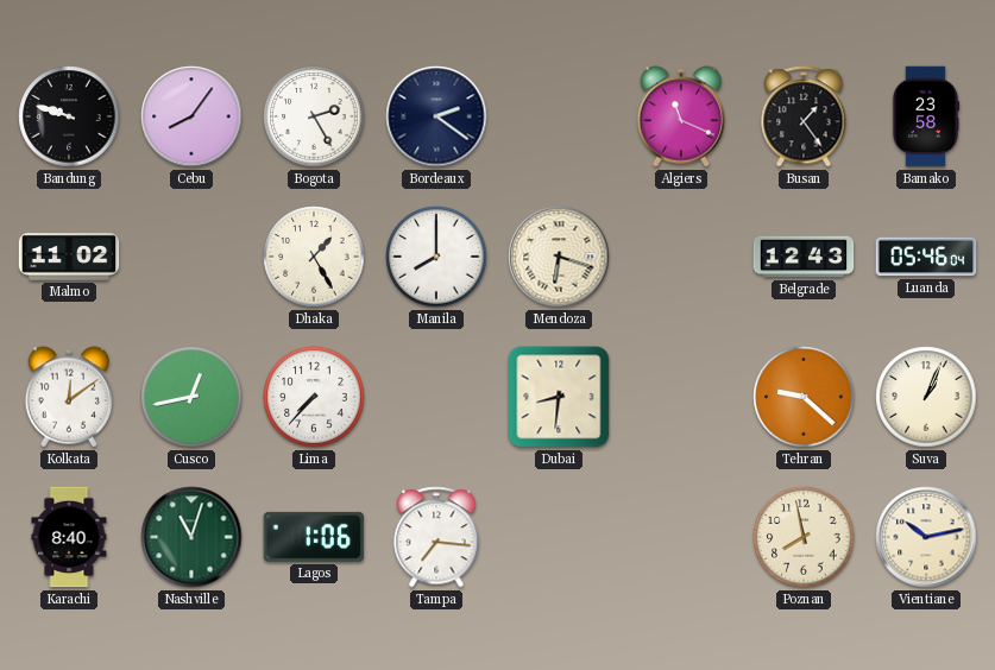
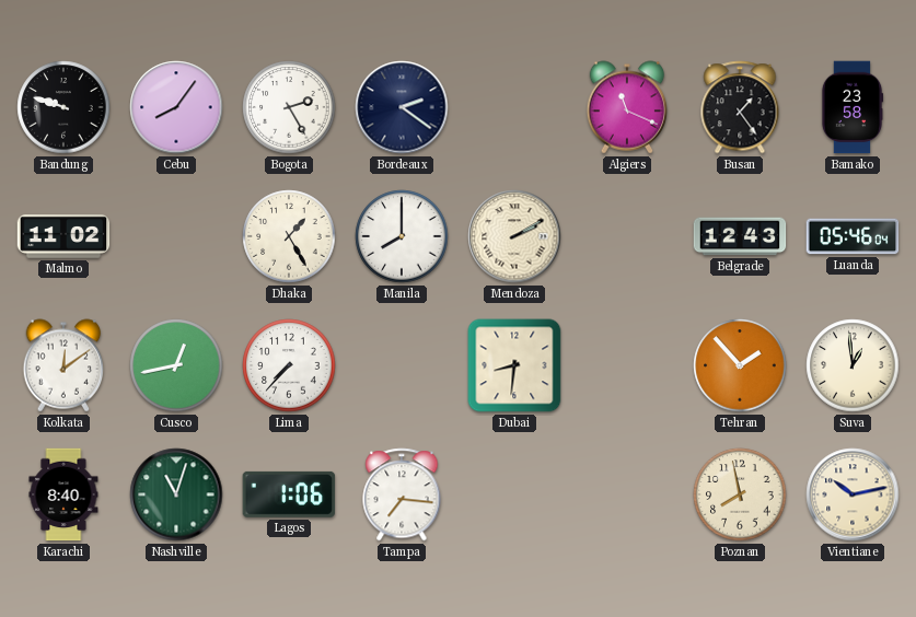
Mendoza: 6:18 -> 2:10 (514, 236)
Tehran: 9:22 -> 1:53 (740, 365)
Suva: 1:04 -> 12:59 (853, 365)
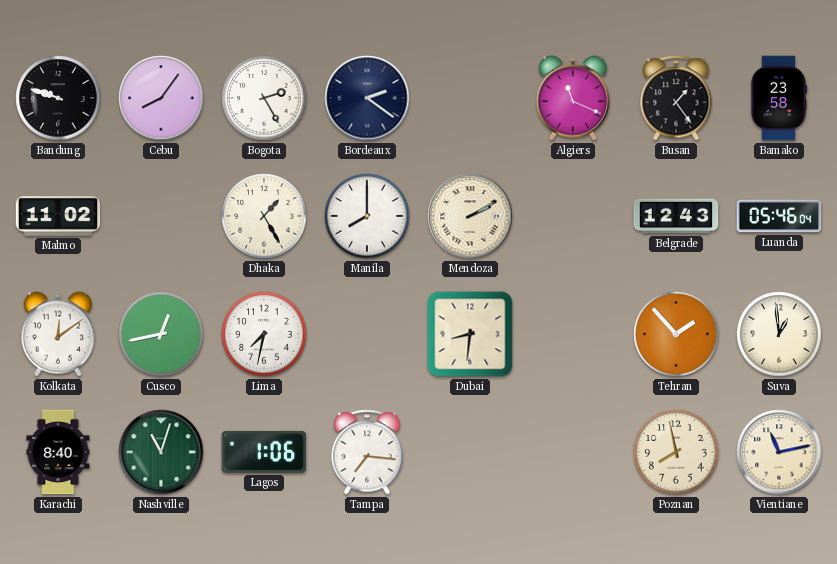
Lima: 7:37 -> 7:32 (264, 334)
Vientiane: 10:13 -> 11:13 (779, 452)
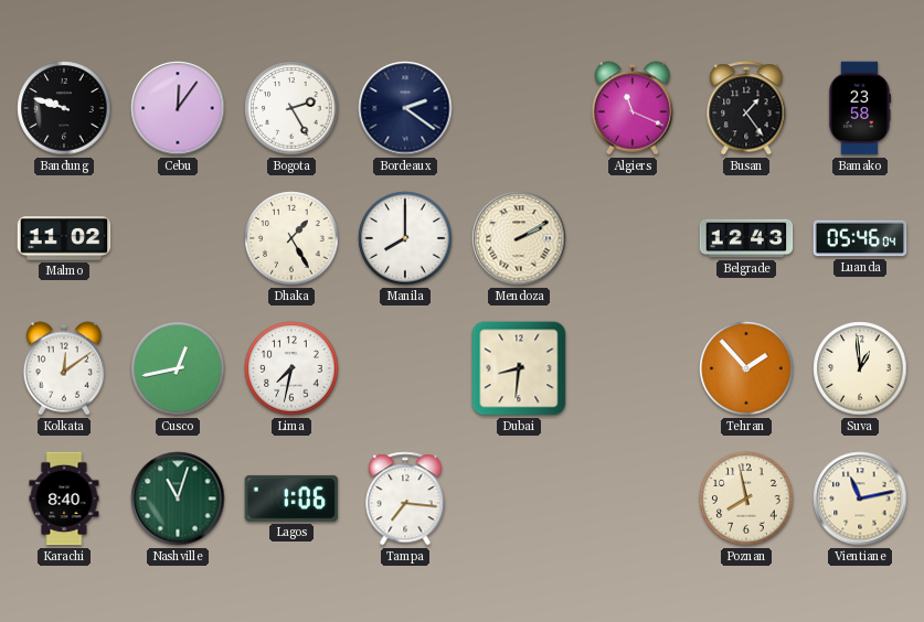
Cebu: 8:06 -> 12:06 (178, 108)
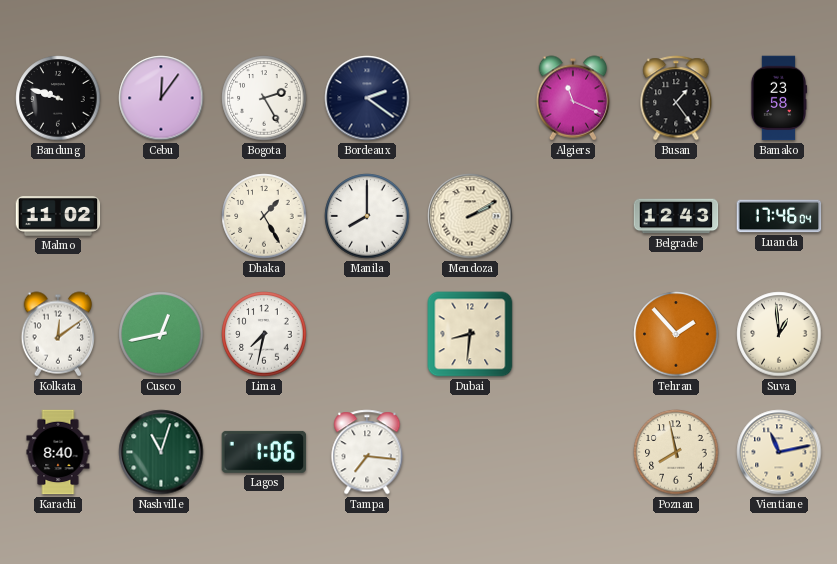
Luanda: 05:46 -> 17:46 (779, 216)
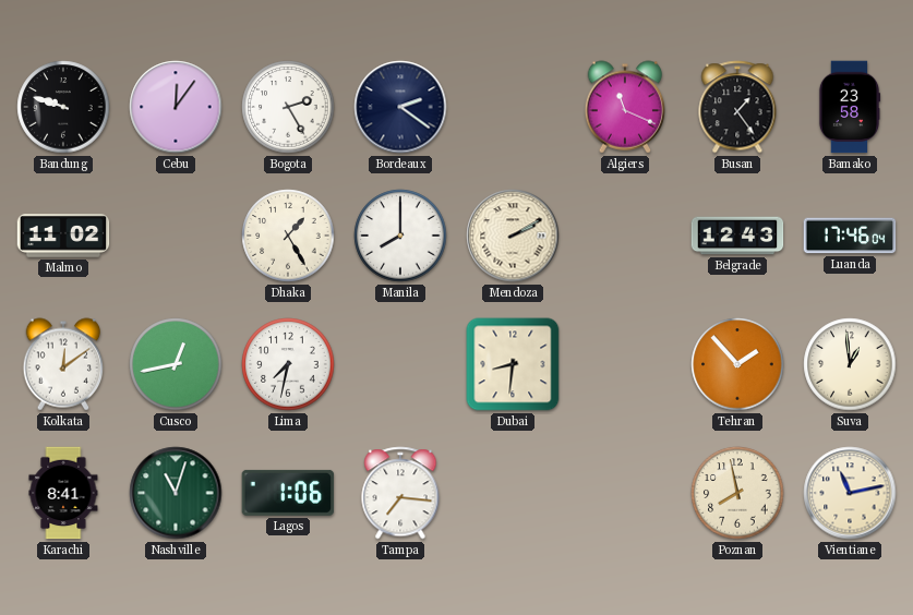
Karachi: 8:40 -> 8:41 (63, 493)
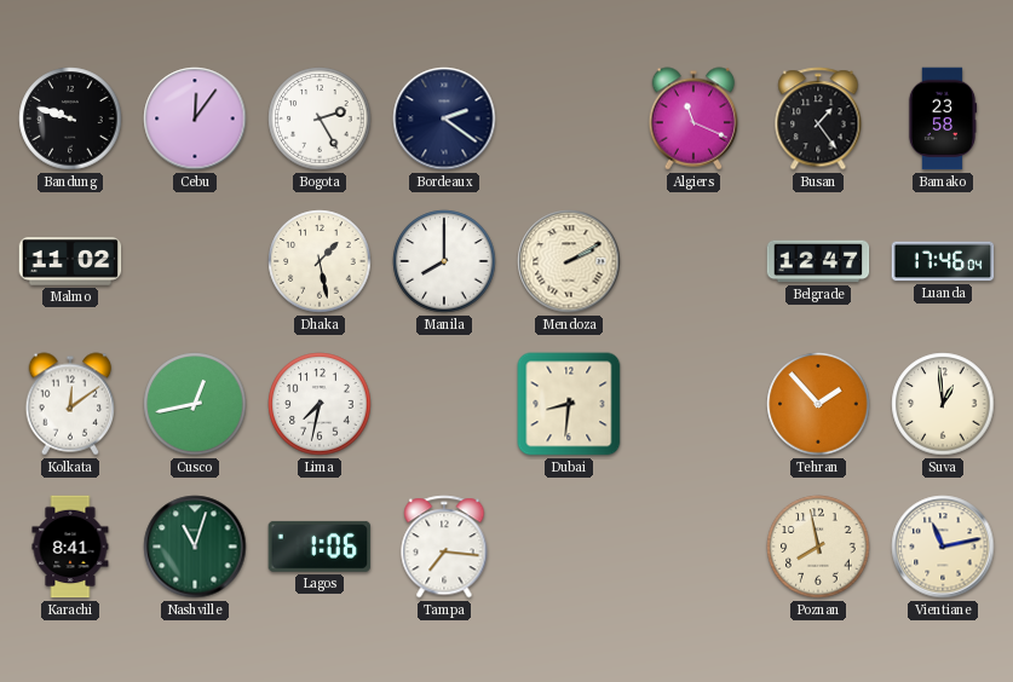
Dhaka: 1:25 -> 1:28 (320, 261)
Belgrade: 12:43 -> 12:47 (818, 261)
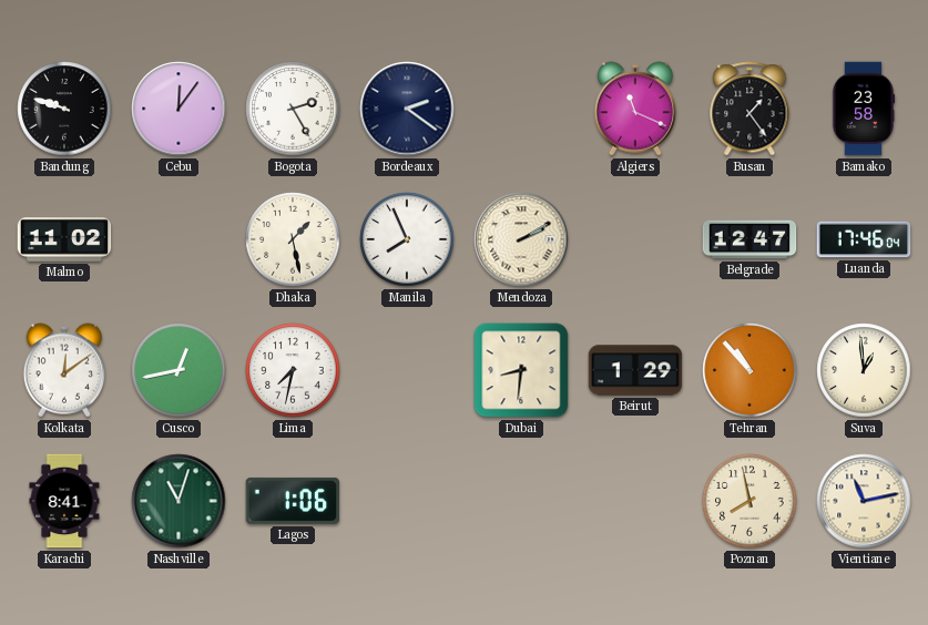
Manila: 8:00 -> 7:56 (407, 239)
Beirut: none -> 1:29 (635, 370)
Tehran: 1:53 -> 10:53 (749, 370)
Tampa: 7:16 -> none (444, 547)
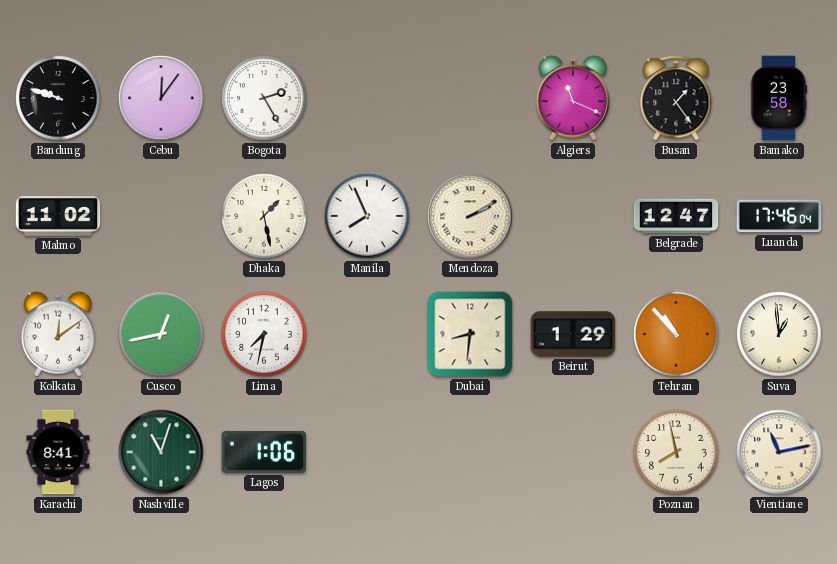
Bordeaux: 2:21 -> none (407, 109)
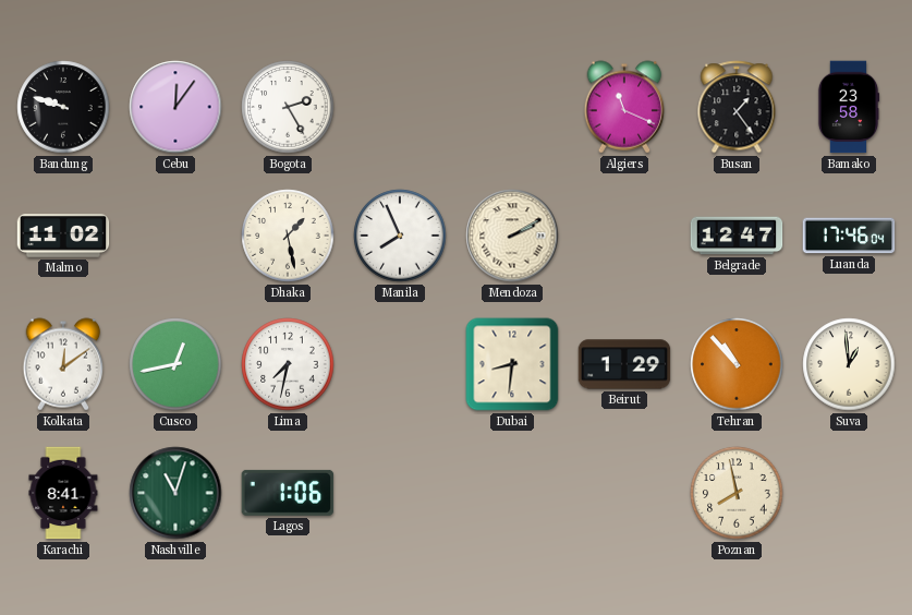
Vientiane: 11:13 -> none (779, 452)
